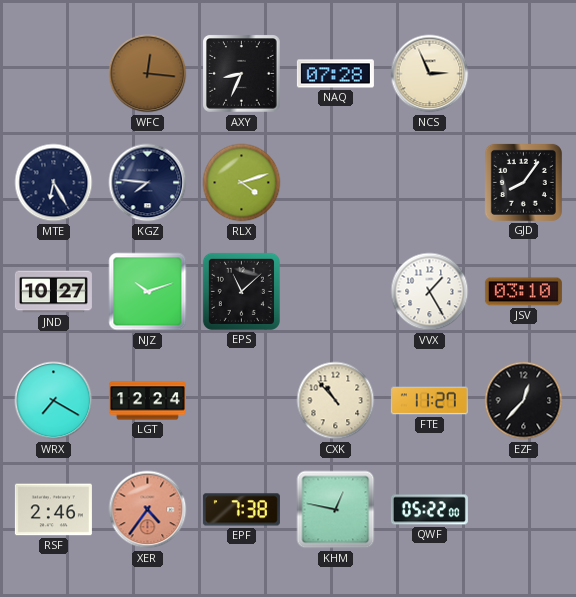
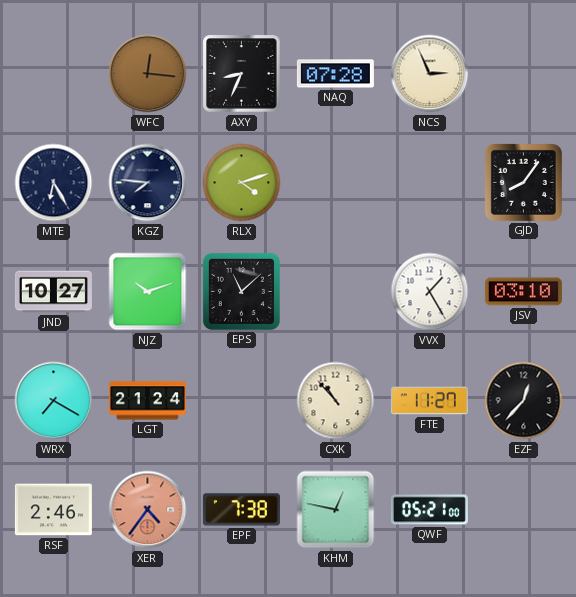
LGT: 12:24 -> 21:24 (147, 401)
QWF: 05:22 -> 05:21 (429, 510)
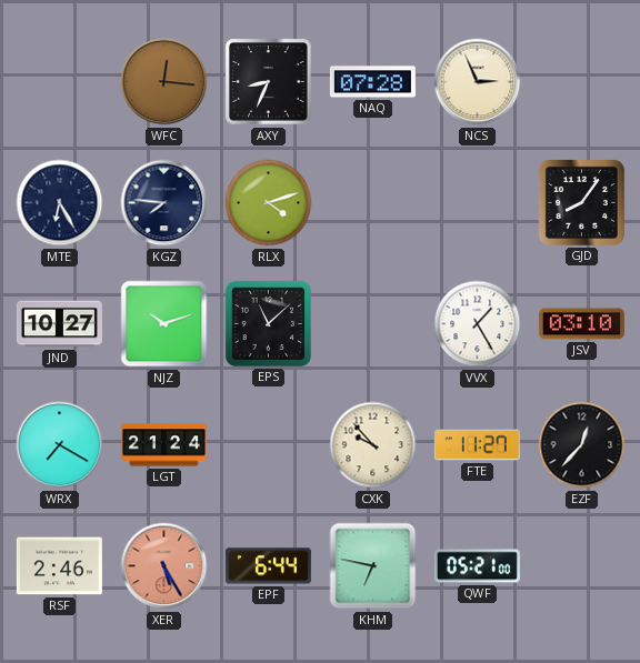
CXK: 10:53 -> 9:53 (373, 445)
XER: 4:36 -> 5:25 (164, 566)
EPF: 7:38 -> 6:44 (268, 566)
KHM: 12:47 -> 6:47 (373, 566)
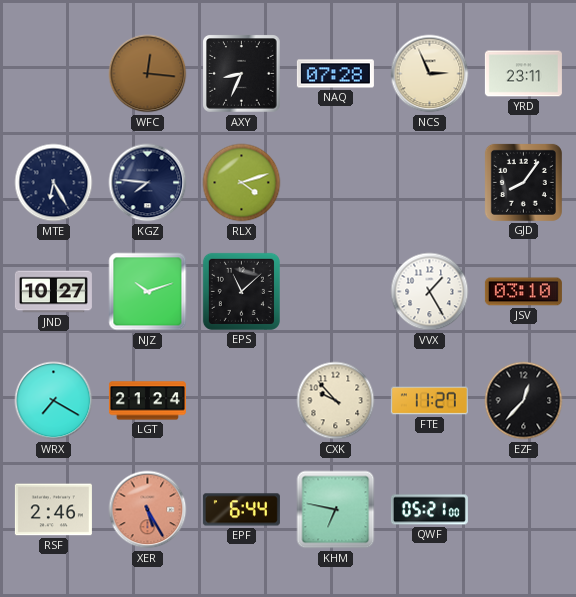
YRD: none -> 23:11 (523, 74)
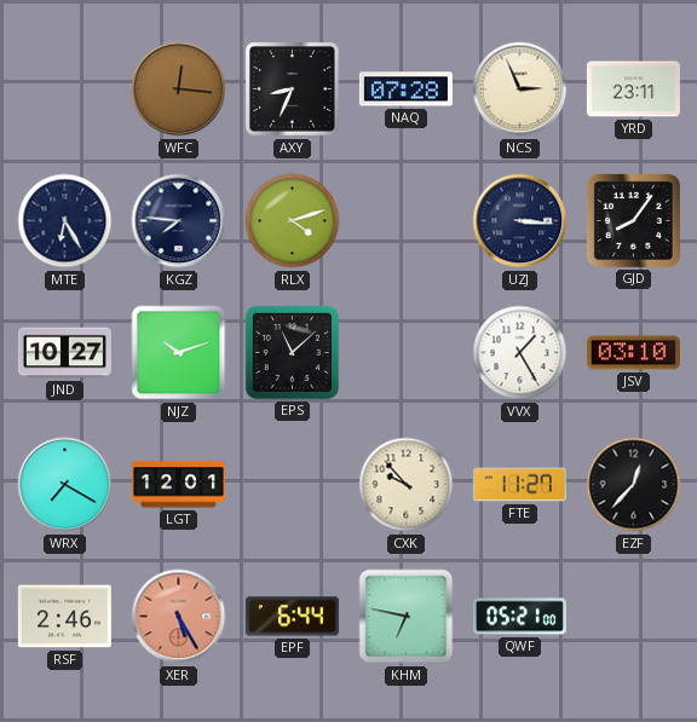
UZJ: none -> 3:16 (520, 221)
LGT: 21:24 -> 12:01 (178, 485)
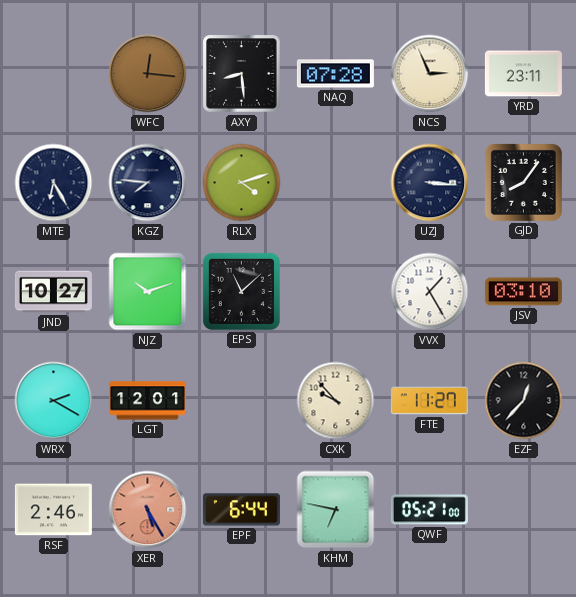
AXY: 8:34 -> 8:29 (242, 74)
WRX: 7:20 -> 2:20 (54, 401)
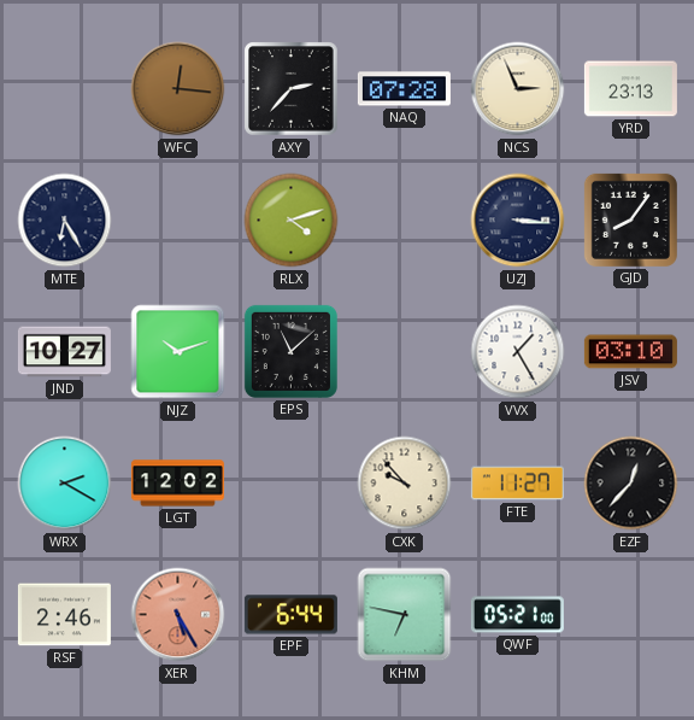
AXY: 8:29 -> 2:37 (292, 89)
YRD: 23:11 -> 23:13 (630, 89)
KGZ: 7:46 -> none (148, 183)
LGT: 12:01 -> 12:02 (177, 484)
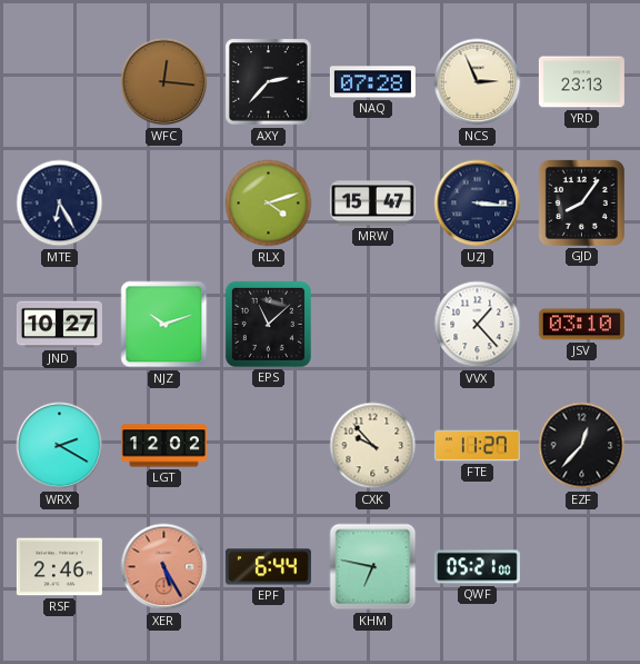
MRW: none -> 15:47 (372, 204)
VVX: 1:25 -> 1:23 (478, 325)
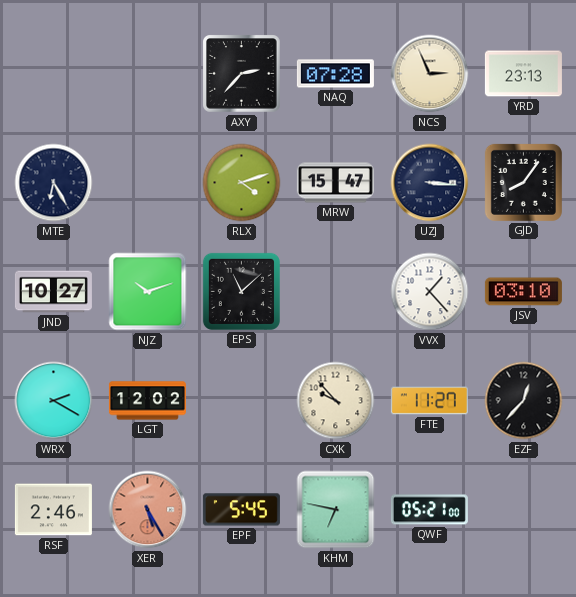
WFC: 12:16 -> none (164, 82)
EPF: 6:44 -> 5:45 (241, 510)
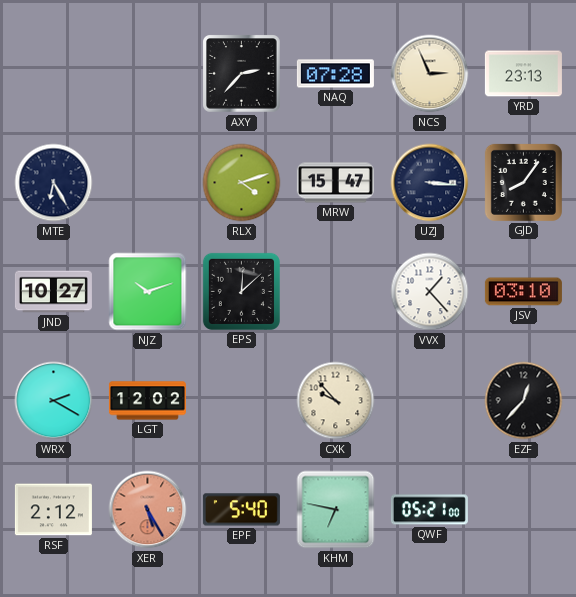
EPS: 11:08 -> 12:08 (241, 291)
FTE: 11:27 -> none (429, 401)
RSF: 2:46 -> 2:12 (53, 510)
EPF: 5:45 -> 5:40 (241, 510)
